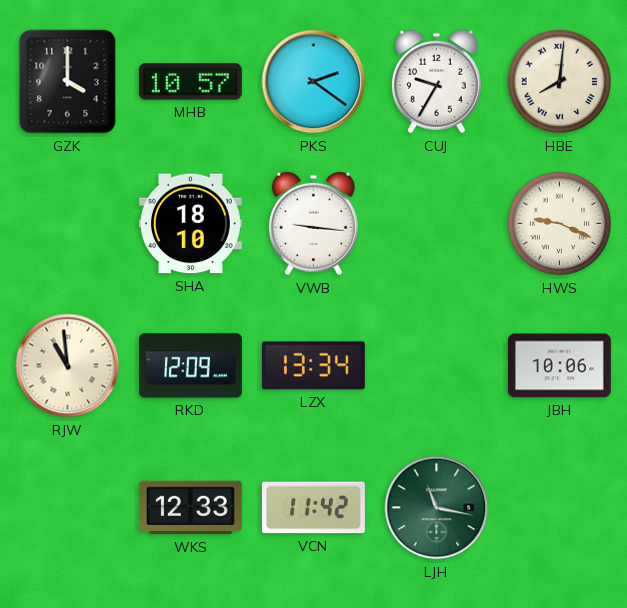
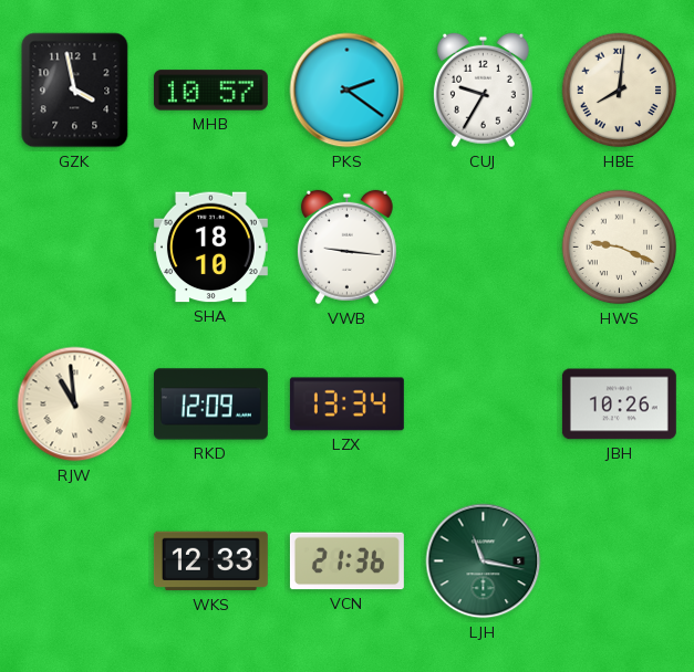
GZK: 4:00 -> 3:58 (75, 91)
JBH: 10:06 -> 10:26 (619, 405)
VCN: 11:42 -> 21:36 (346, 561)
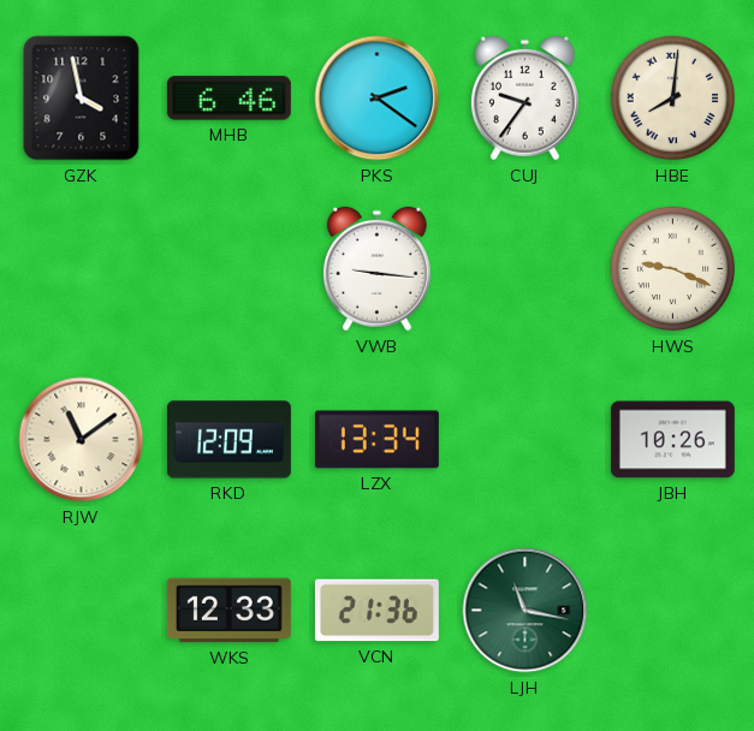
MHB: 10:57 -> 6:46 (228, 99)
CUJ: 9:35 -> 9:36 (524, 99)
SHA: 18:10 -> none (210, 248)
RJW: 10:59 -> 11:09 (82, 440)
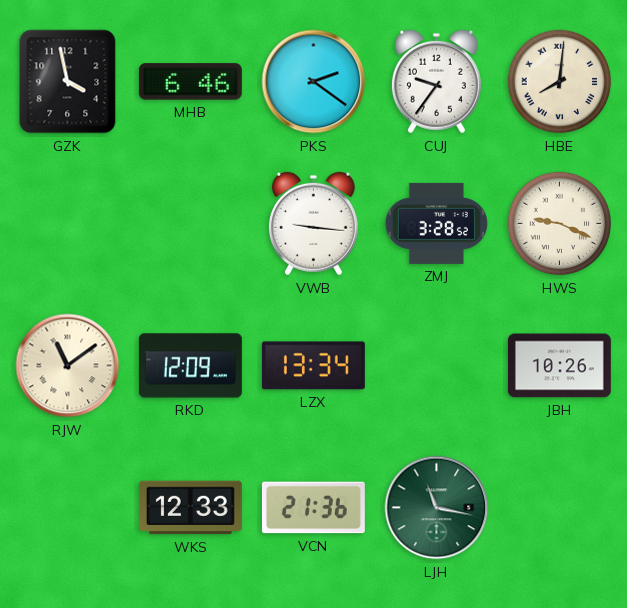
ZMJ: none -> 3:28 (436, 223)
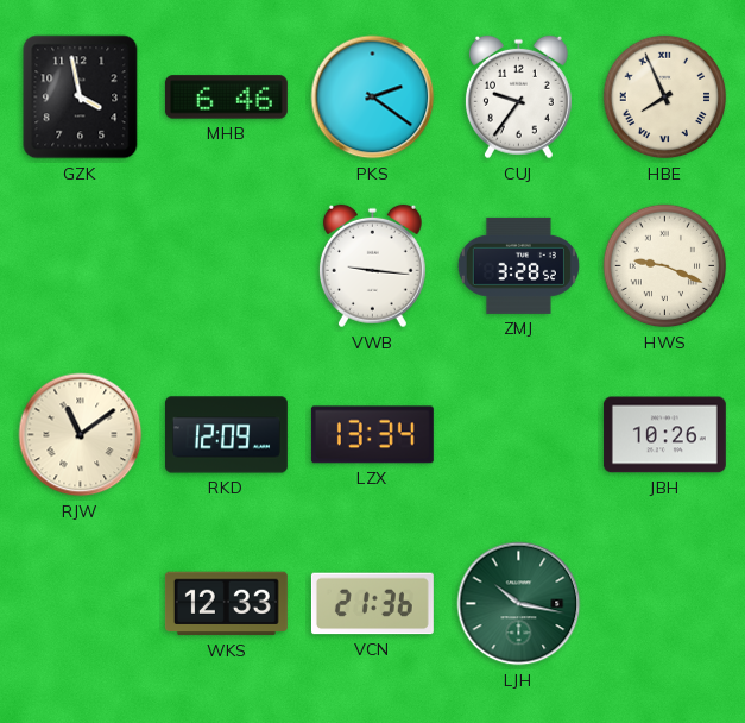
HBE: 8:01 -> 7:56 (665, 98)
LJH: 11:17 -> 10:17 (519, 604)
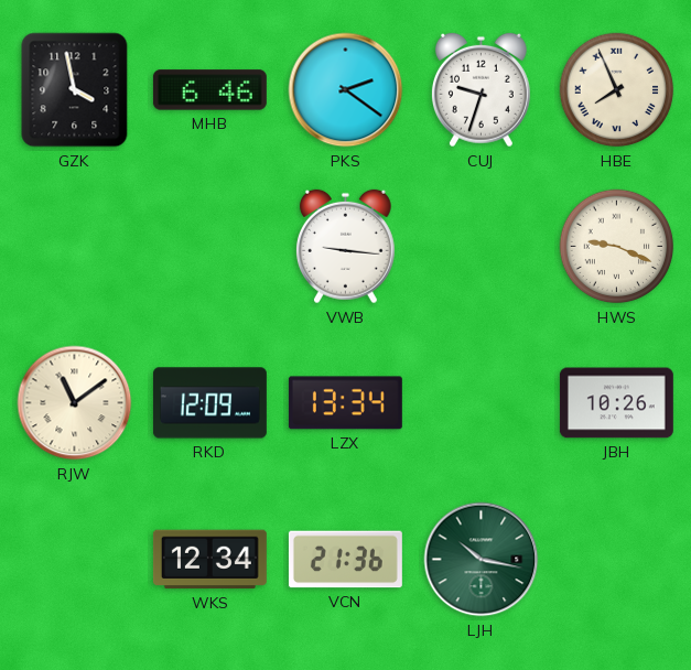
CUJ: 9:36 -> 9:33 (481, 90)
ZMJ: 3:28 -> none (518, 265)
WKS: 12:33 -> 12:34 (209, 560)
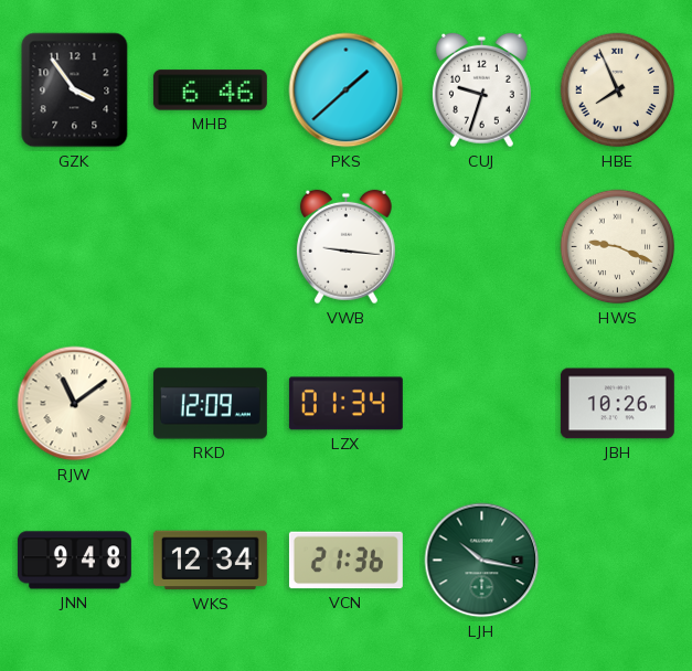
GZK: 3:58 -> 3:54 (75, 90)
PKS: 2:21 -> 1:38 (347, 90)
LZX: 13:34 -> 01:34 (345, 404)
JNN: none -> 9:48 (74, 561)
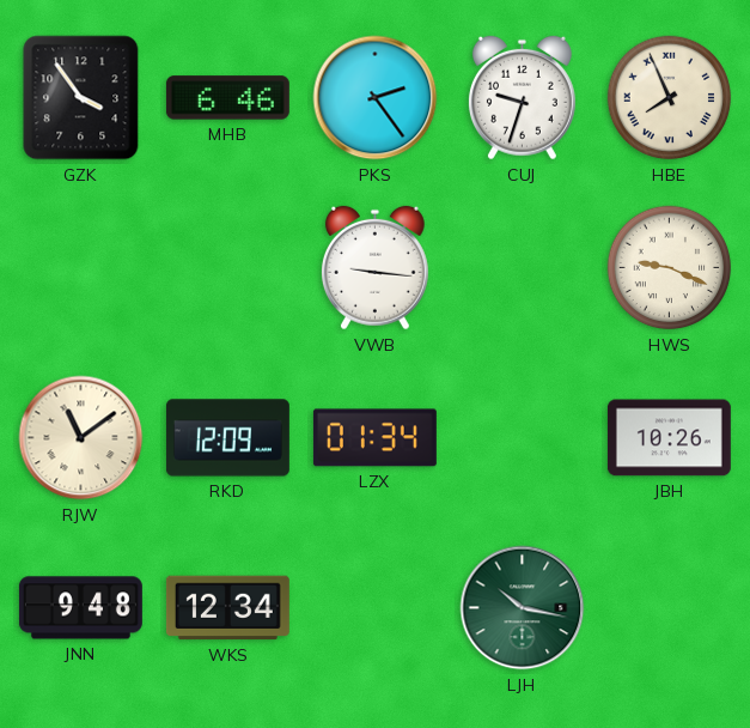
PKS: 1:38 -> 2:24 (376, 98)
VCN: 21:36 -> none (345, 561)
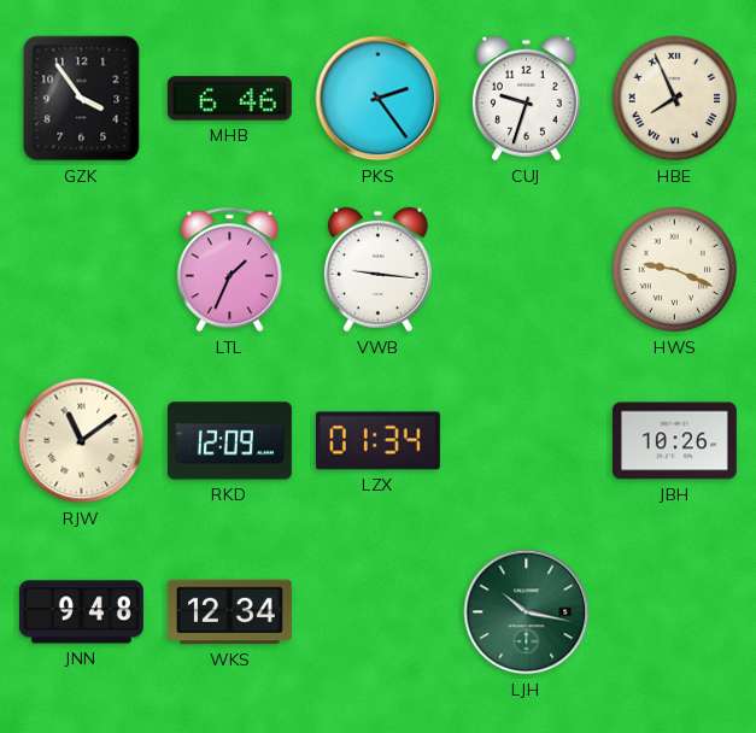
LTL: none -> 1:34 (229, 270)
